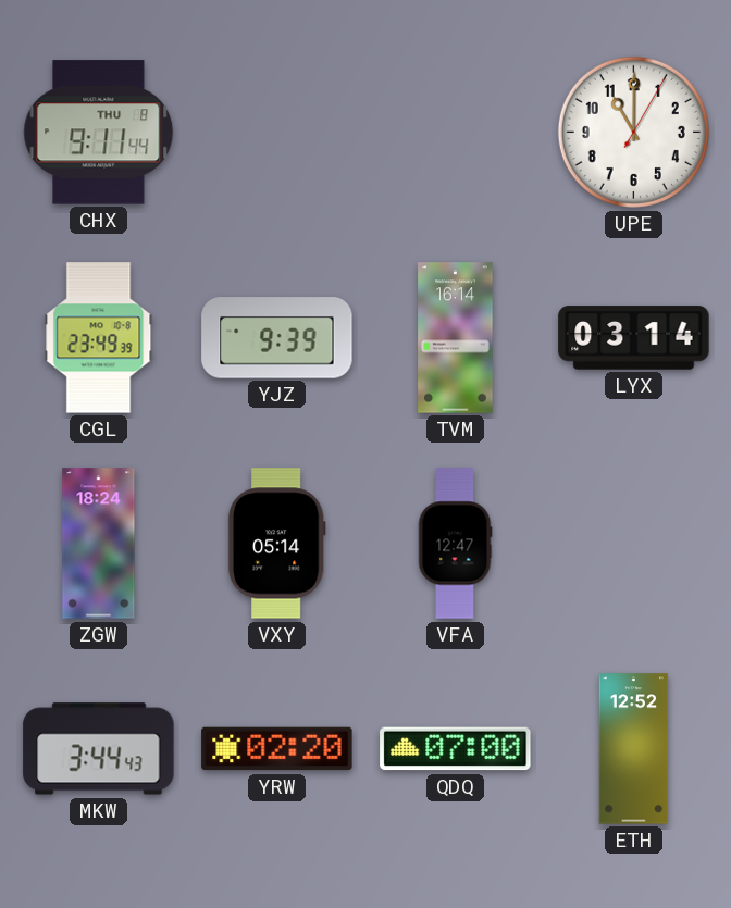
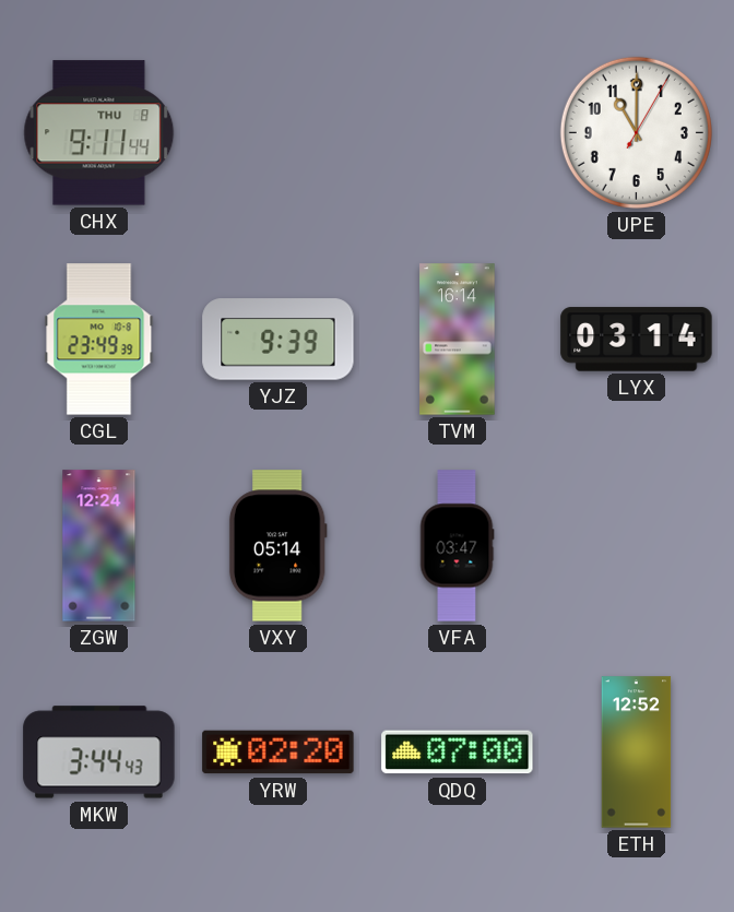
ZGW: 18:24 -> 12:24 (99, 546)
VFA: 12:47 -> 03:47 (457, 546)
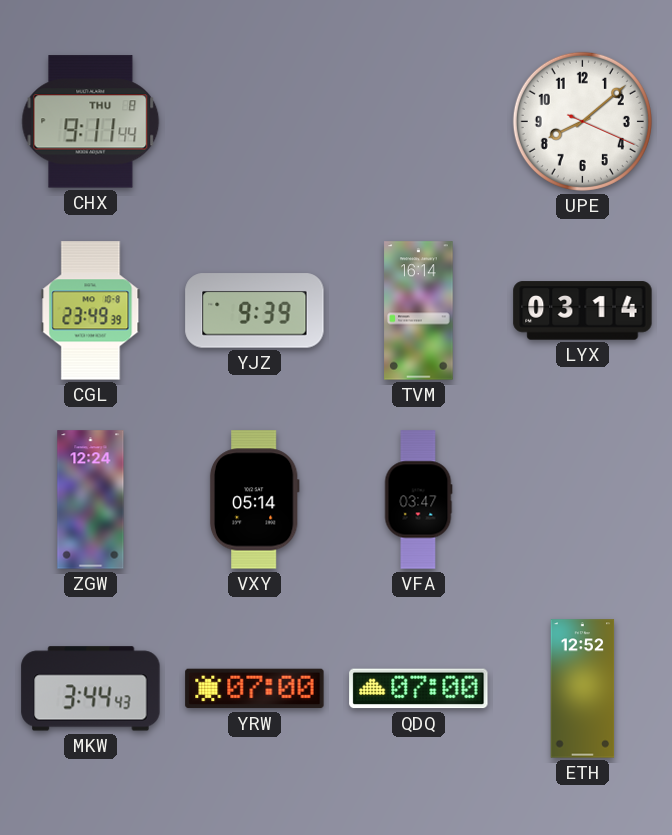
UPE: 11:00 -> 8:08 (582, 121)
YRW: 02:20 -> 07:00 (255, 689)
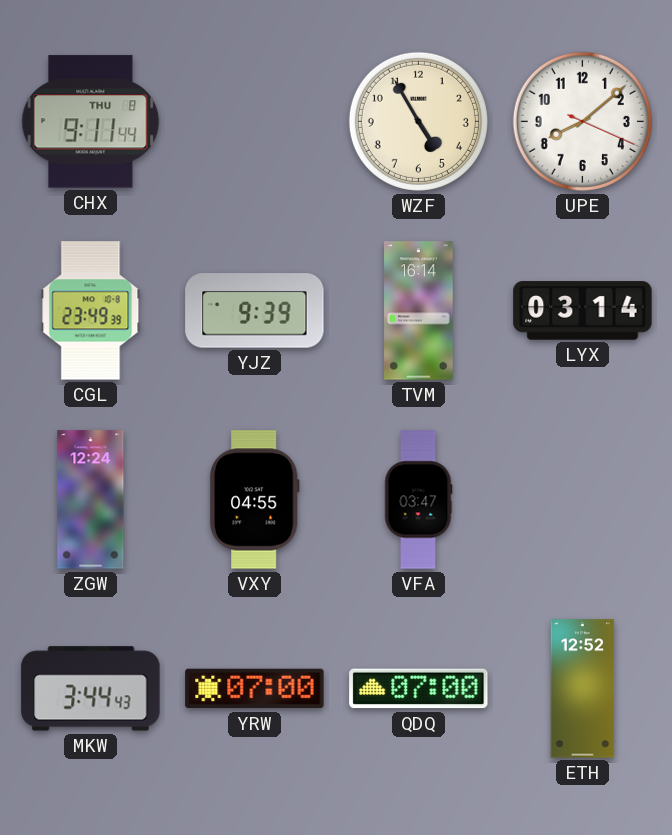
WZF: none -> 4:55 (418, 121)
VXY: 05:14 -> 04:55 (254, 500)
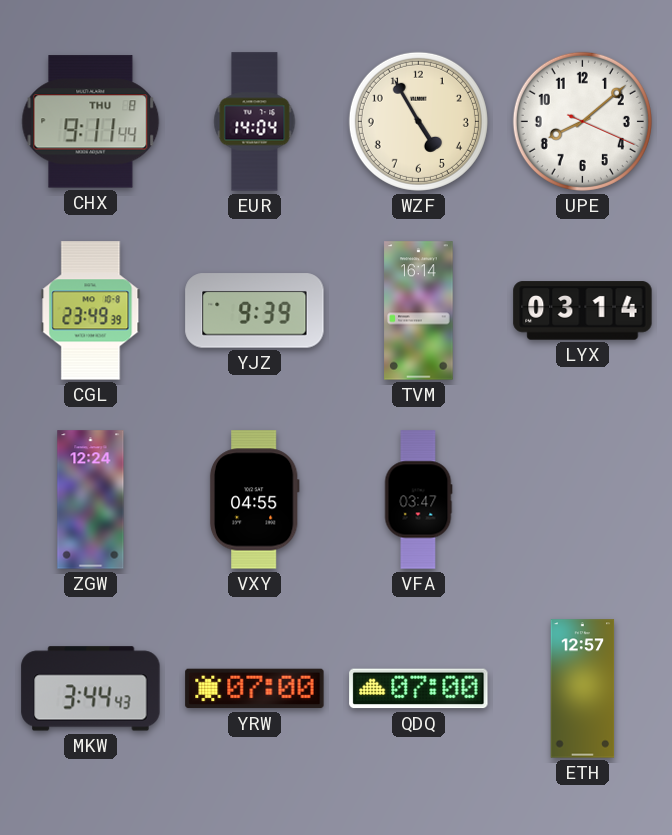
EUR: none -> 14:04 (255, 122)
ETH: 12:52 -> 12:57 (583, 689)
